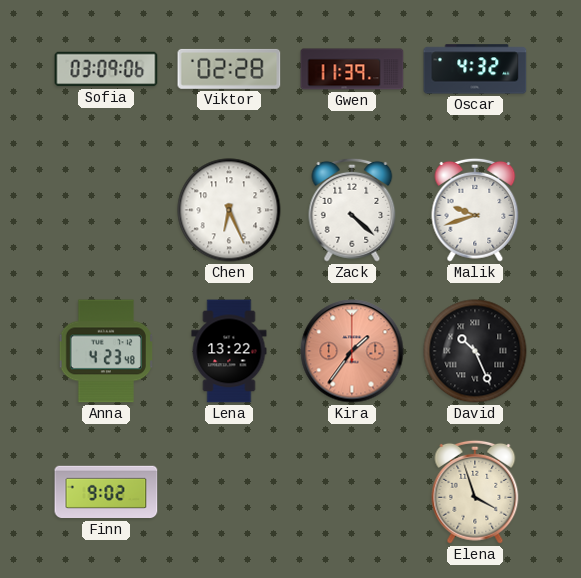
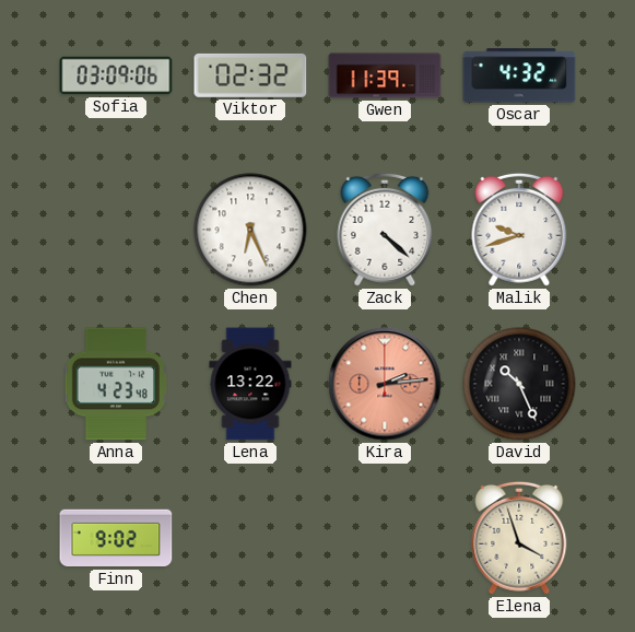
Viktor: 02:28 -> 02:32 (250, 75)
Kira: 1:36 -> 2:14 (385, 384)
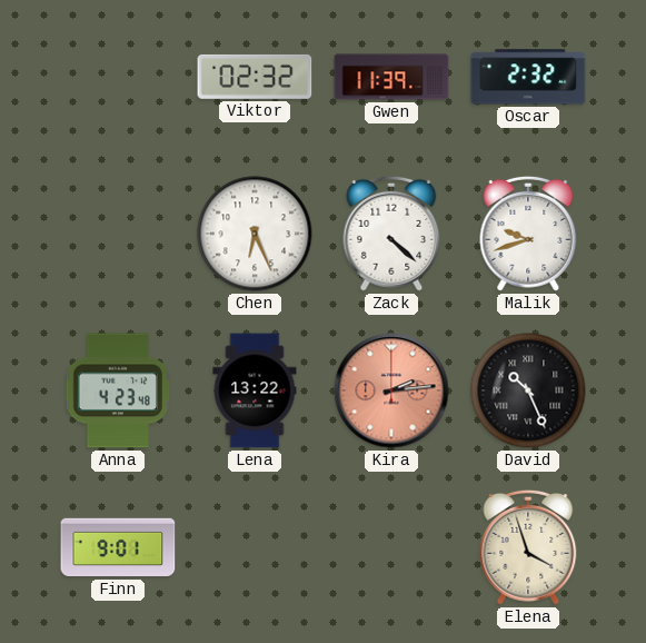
Sofia: 03:09 -> none (116, 75)
Oscar: 4:32 -> 2:32 (528, 77)
Finn: 9:02 -> 9:01 (118, 547)
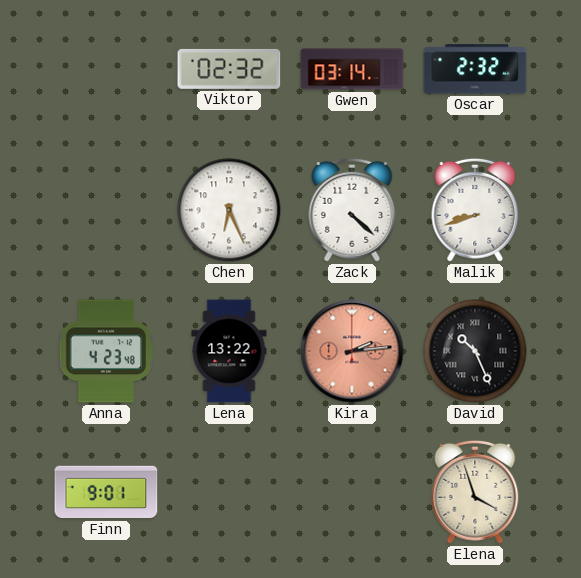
Gwen: 11:39 -> 03:14 (352, 69)
Malik: 9:42 -> 8:42 (475, 210)
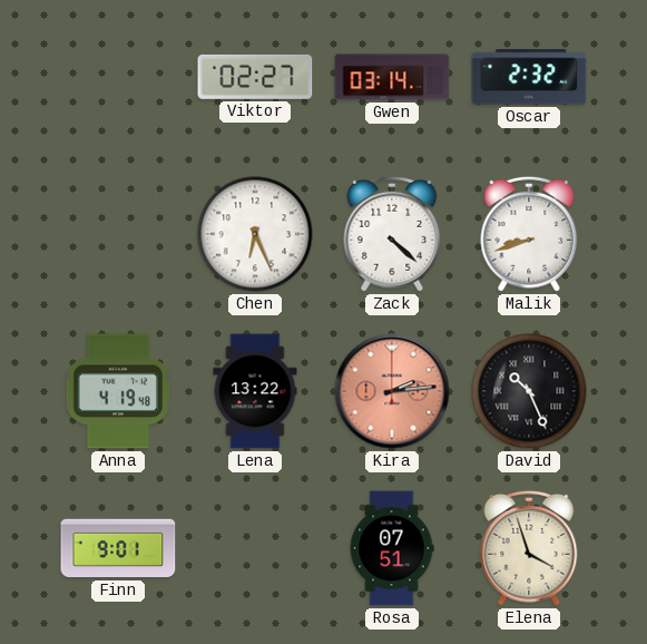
Viktor: 02:32 -> 02:27 (255, 77)
Anna: 4:23 -> 4:19 (117, 391)
Rosa: none -> 07:51 (392, 548)
